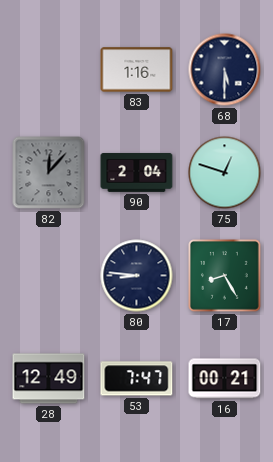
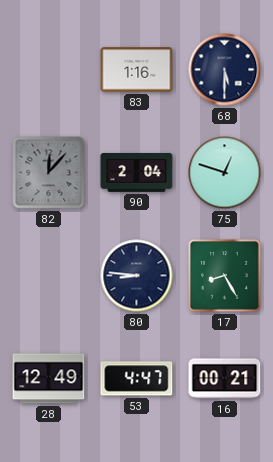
53: 7:47 -> 4:47 (137, 379)
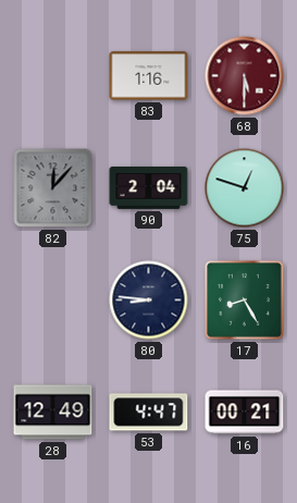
68 dial: navy -> burgundy (245, 76)
